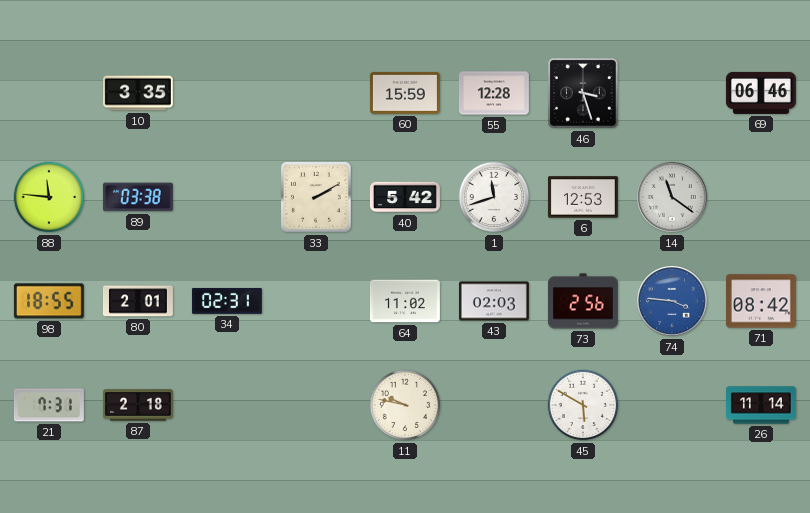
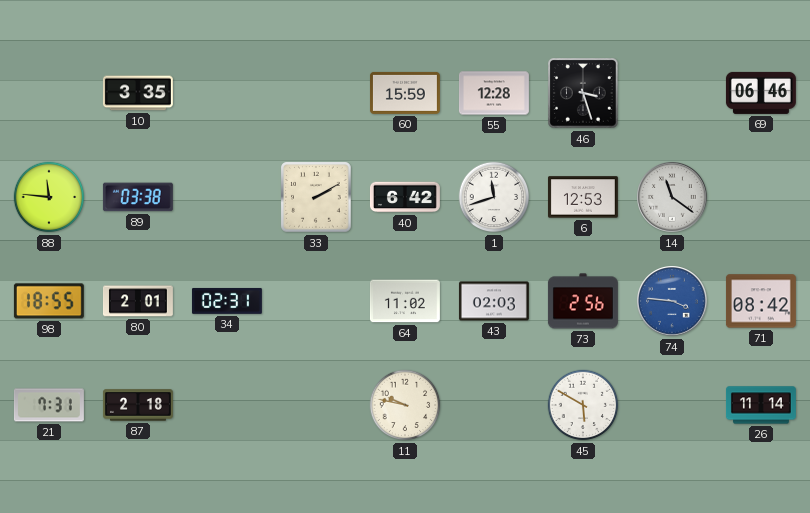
40: 5:42 -> 6:42 (405, 197)
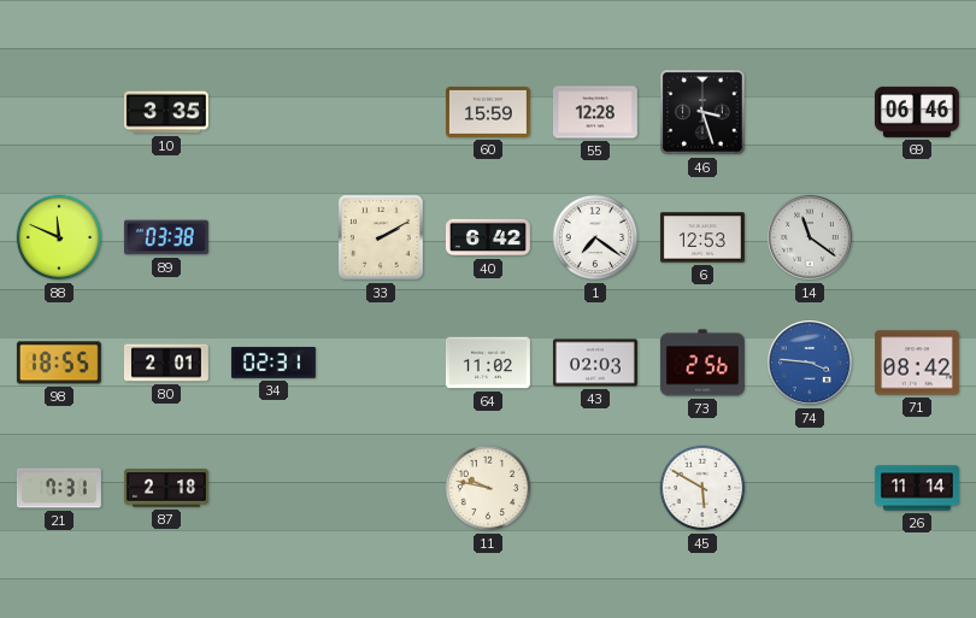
88: 11:46 -> 11:49 (59, 237)
1: 11:42 -> 7:21 (595, 237)
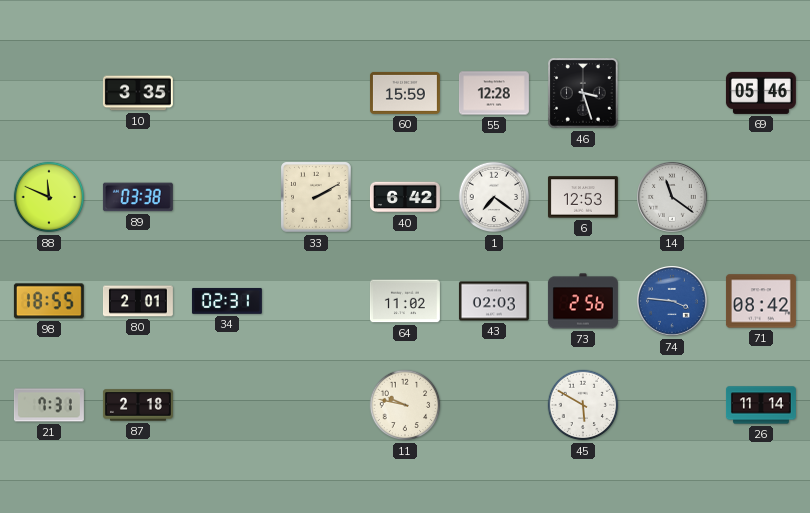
69: 06:46 -> 05:46 (761, 93)
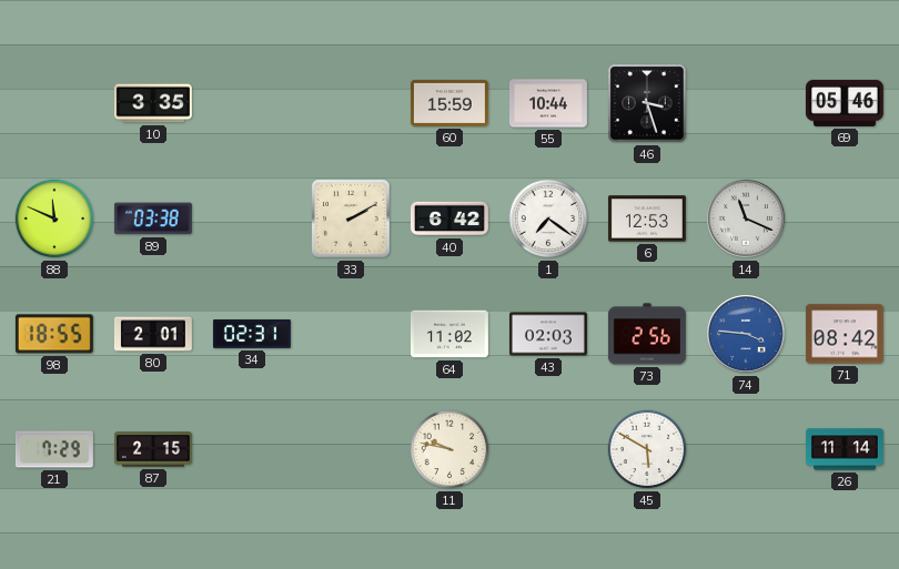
55: 12:28 -> 10:44 (548, 103)
14: 11:21 -> 11:19 (747, 220)
21: 7:31 -> 7:29 (54, 449)
87: 2:18 -> 2:15 (153, 449)
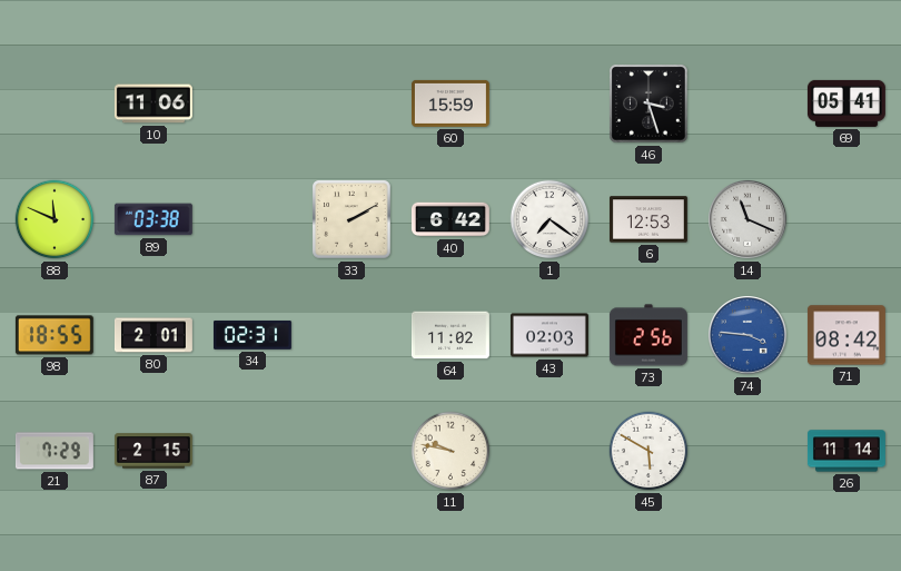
10: 3:35 -> 11:06 (154, 104)
55: 10:44 -> none (548, 103)
69: 05:46 -> 05:41 (846, 104)
